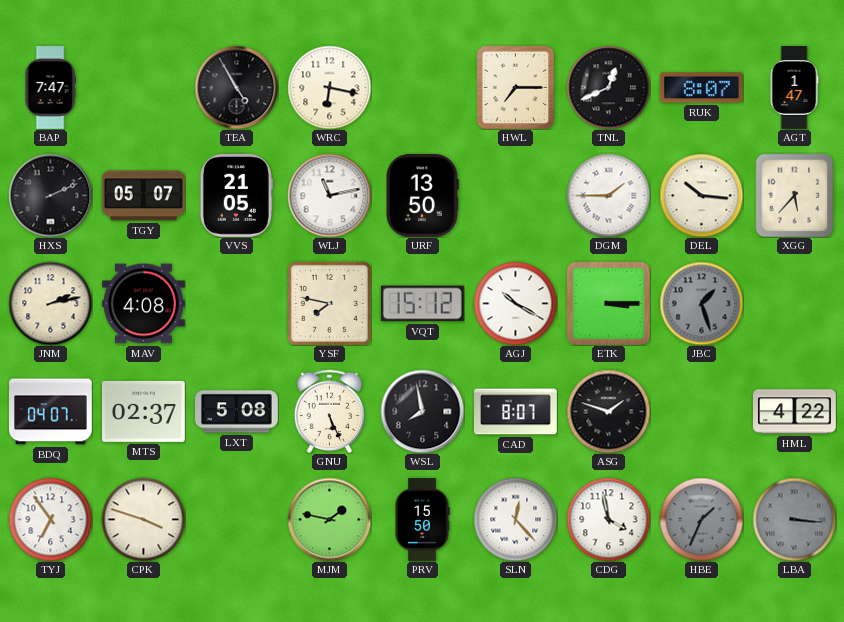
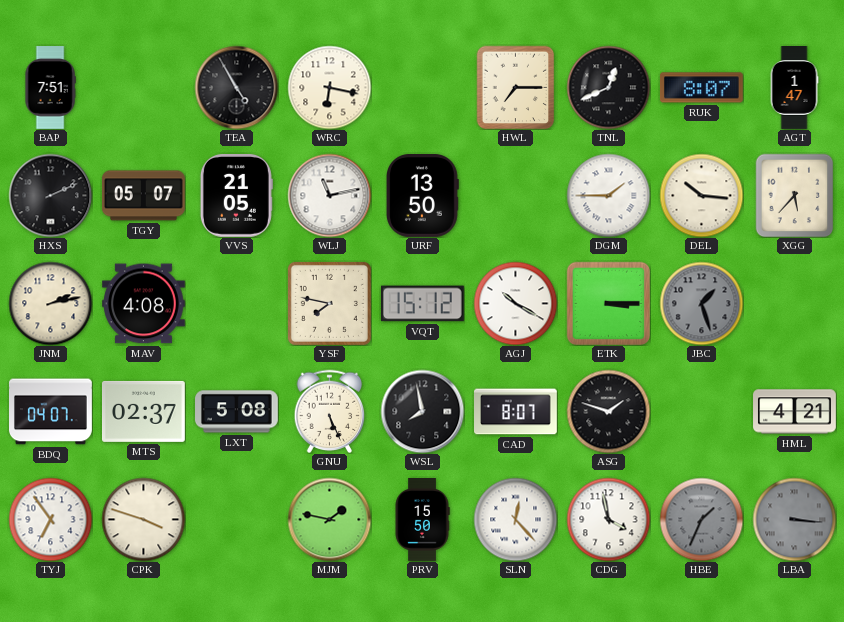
BAP: 7:47 -> 7:51 (50, 88)
HML: 4:22 -> 4:21 (795, 412)
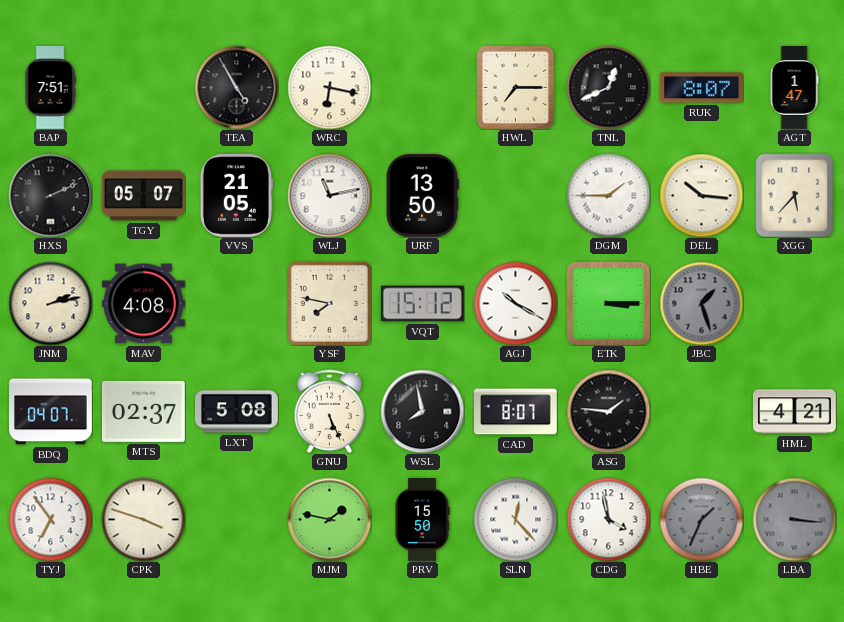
ASG: 1:48 -> 1:46 (608, 411)
